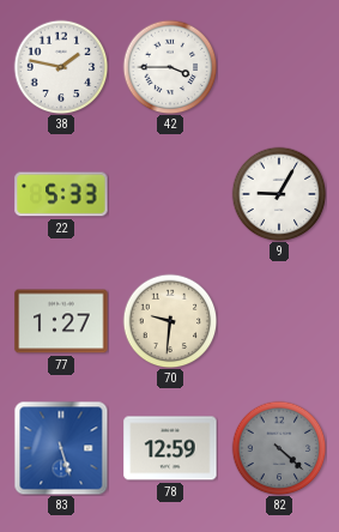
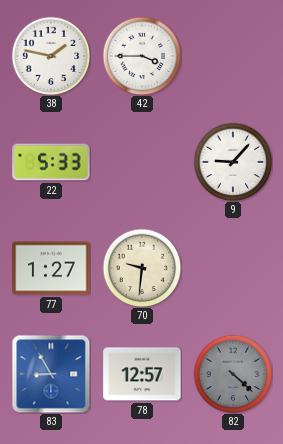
9: 9:05 -> 9:07 (233, 162)
83: 5:27 -> 8:55 (51, 374)
78: 12:59 -> 12:57 (142, 374)
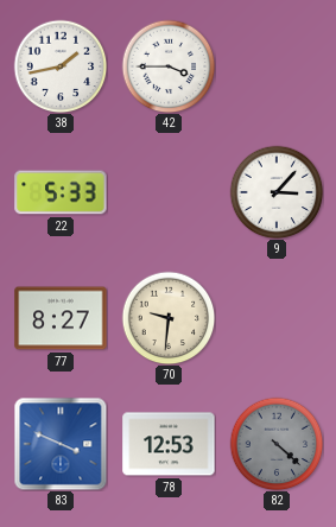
38: 1:47 -> 1:43 (61, 66)
9: 9:07 -> 3:07 (277, 192)
77: 1:27 -> 8:27 (61, 318)
83: 8:55 -> 3:49 (61, 444)
78: 12:57 -> 12:53 (169, 444)
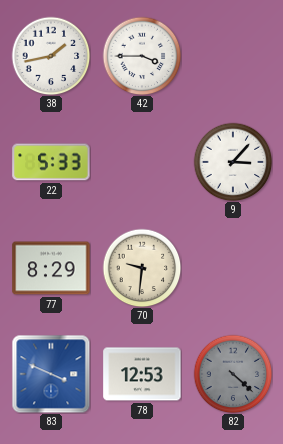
77: 8:27 -> 8:29 (51, 268)
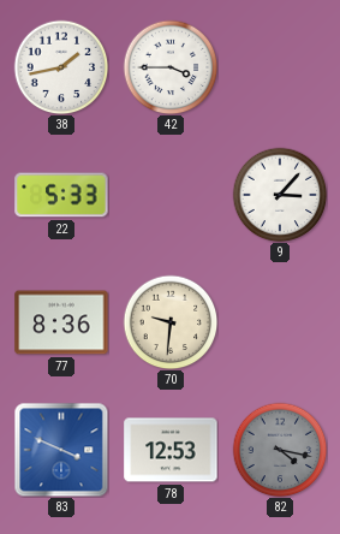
77: 8:29 -> 8:36 (61, 322)
82: 4:22 -> 4:17 (280, 450)
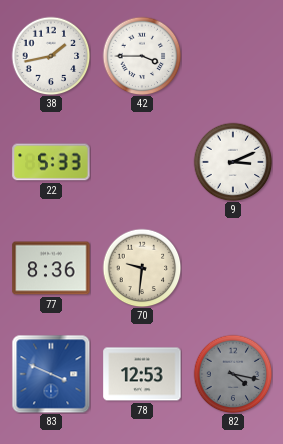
9: 3:07 -> 3:11 (233, 162)
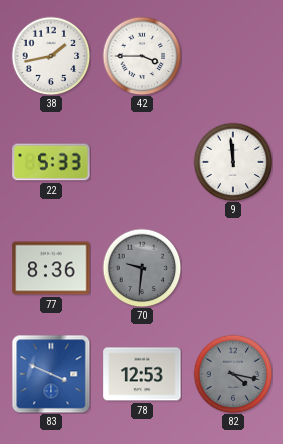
9: 3:11 -> 11:59 (233, 162)
70 dial: cream -> grey (142, 268)
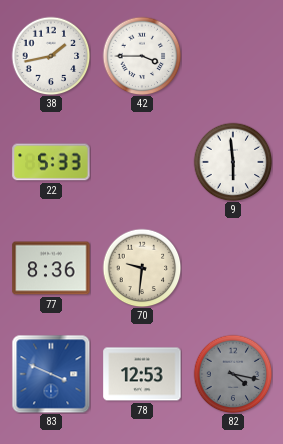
9: 11:59 -> 5:59 (233, 162)
70 dial: grey -> cream (142, 268)
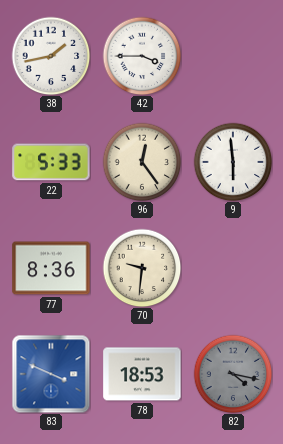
96: none -> 12:24 (142, 162)
78: 12:53 -> 18:53 (142, 374)
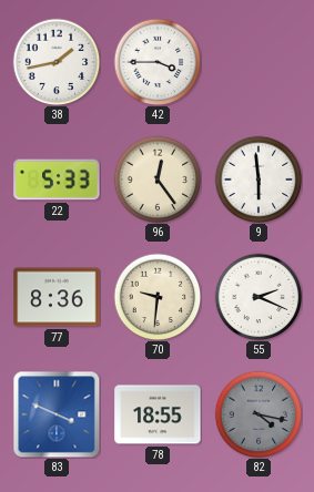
55: none -> 2:19 (259, 297)
78: 18:53 -> 18:55 (158, 414)
